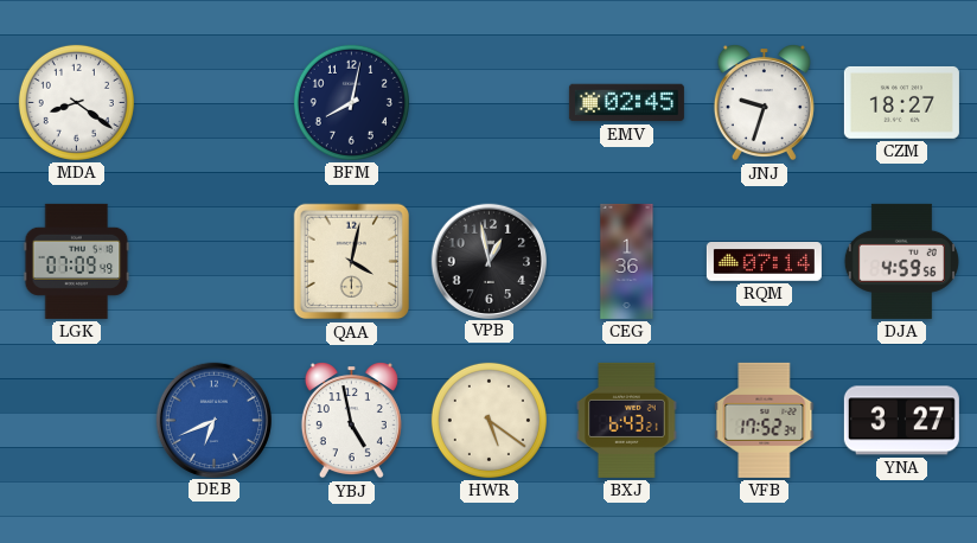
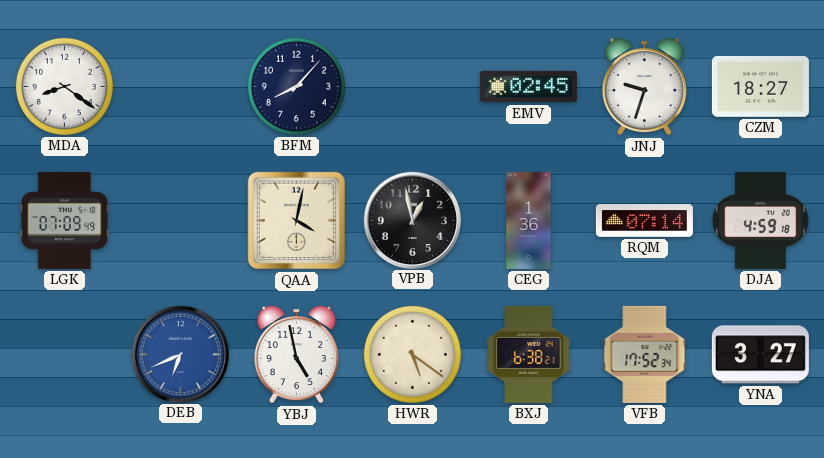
BFM: 8:02 -> 8:07 (296, 86)
DJA: 4:59:56 -> 4:59:18 (760, 220)
BXJ: 6:43 -> 6:38 (529, 354)
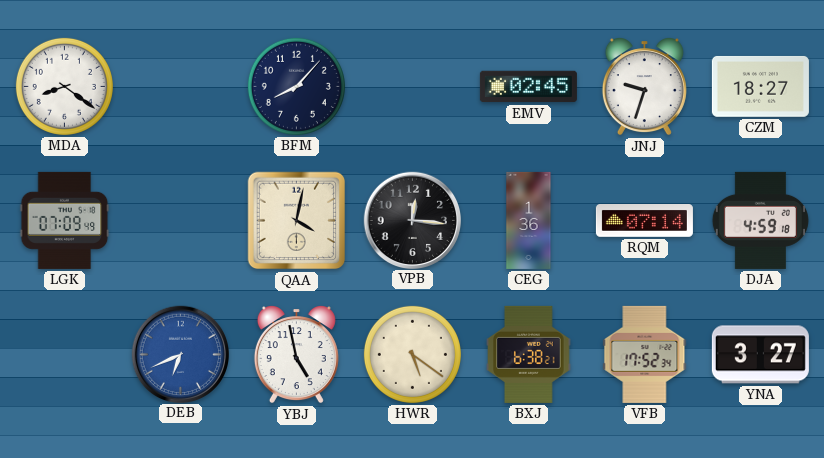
VPB: 12:58 -> 12:16 (412, 220)
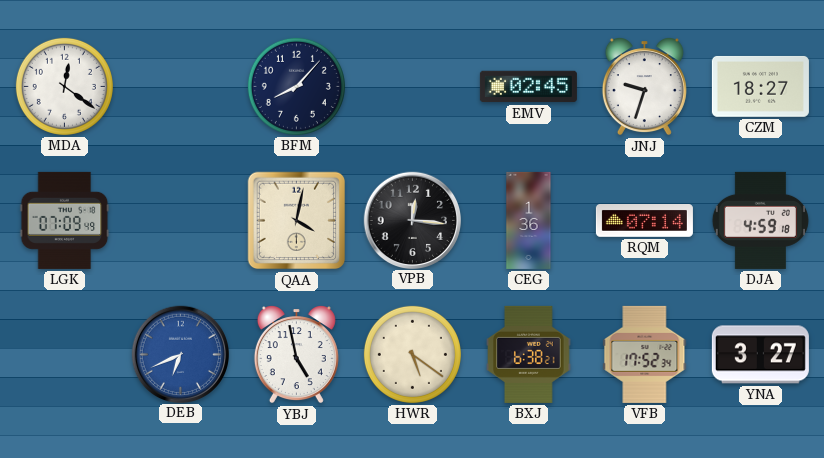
MDA: 8:21 -> 12:21 (64, 86)
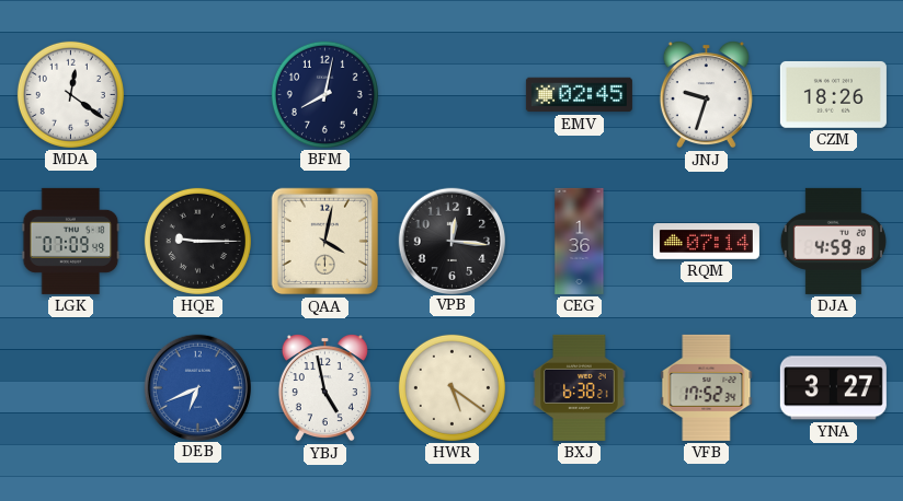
BFM: 8:07 -> 8:02 (324, 94)
CZM: 18:27 -> 18:26 (833, 94)
HQE: none -> 9:15 (197, 241)
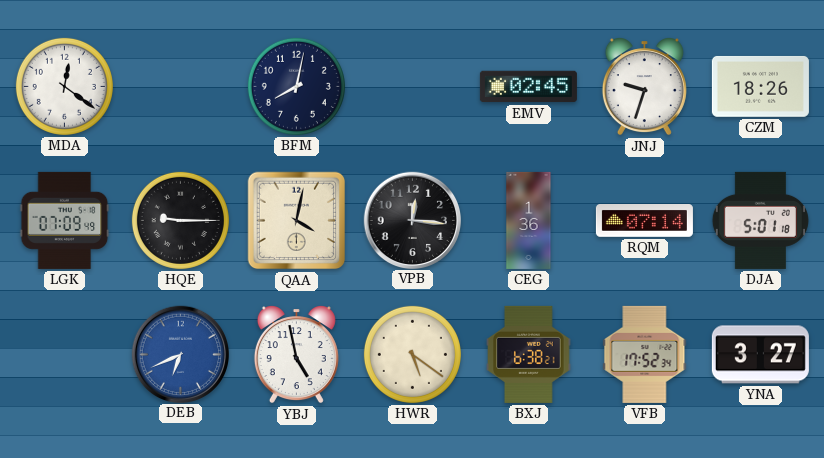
DJA: 4:59 -> 5:01 (760, 220)
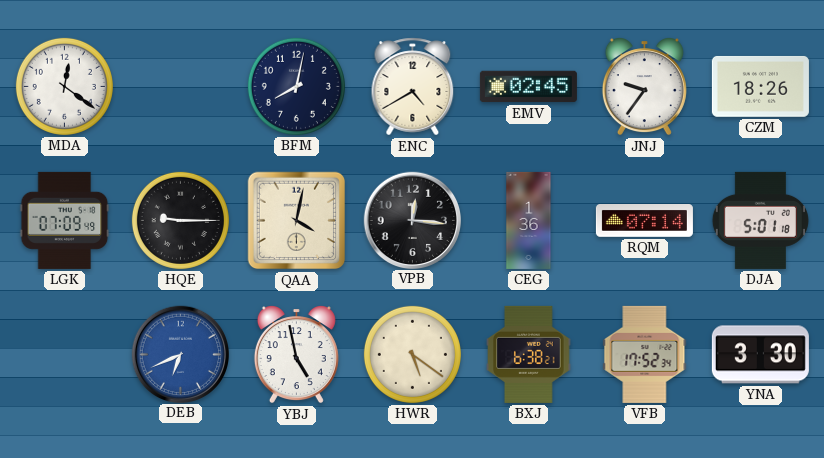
ENC: none -> 4:40 (413, 87)
JNJ: 9:33 -> 9:36 (644, 87)
YNA: 3:27 -> 3:30 (760, 355)
